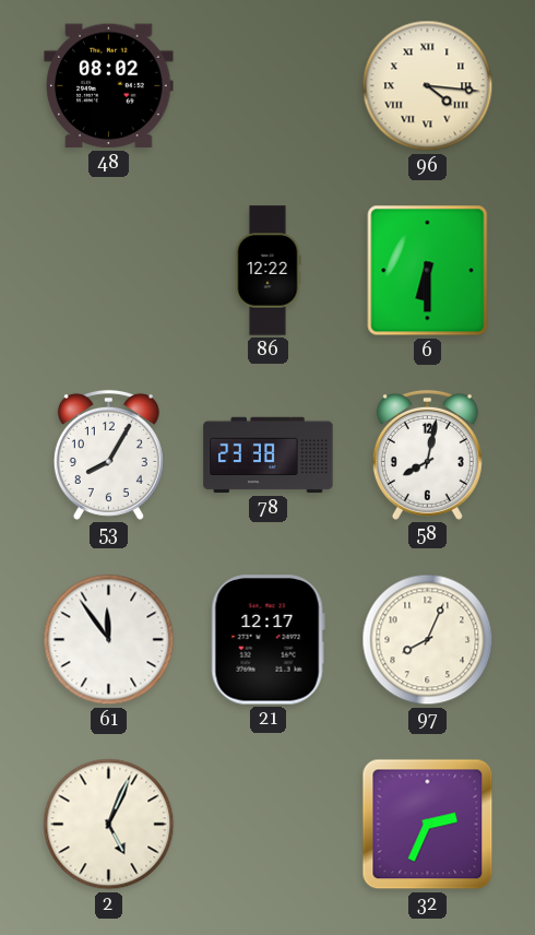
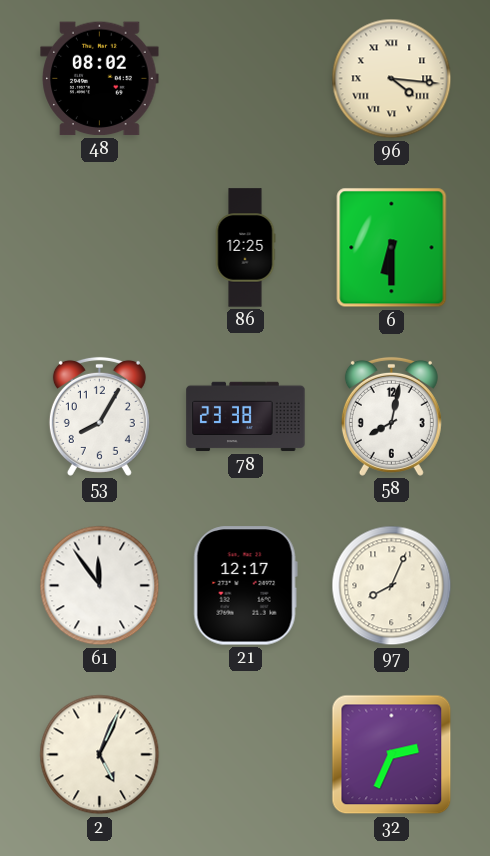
86: 12:22 -> 12:25 (245, 248)
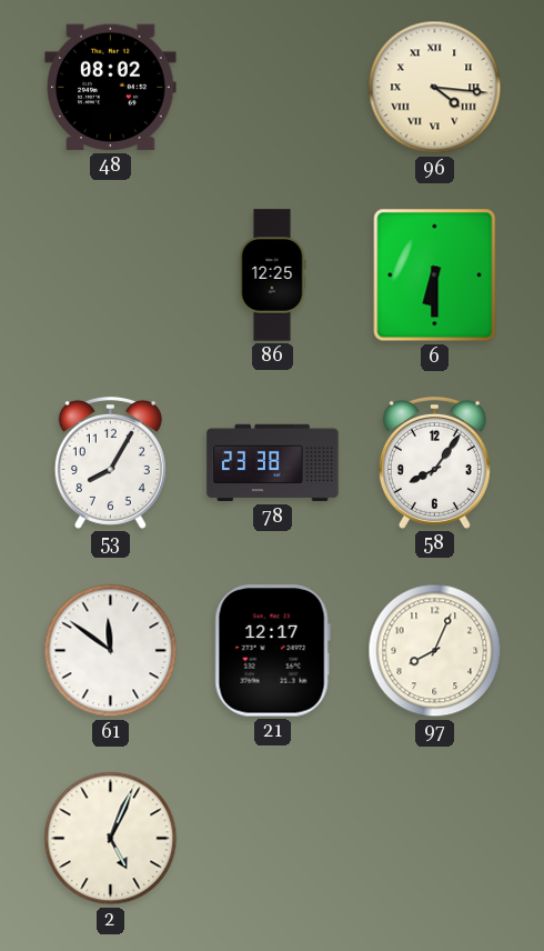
58: 8:02 -> 8:06 (434, 462)
61: 11:54 -> 11:51 (111, 651)
32: 2:34 -> none (392, 755)
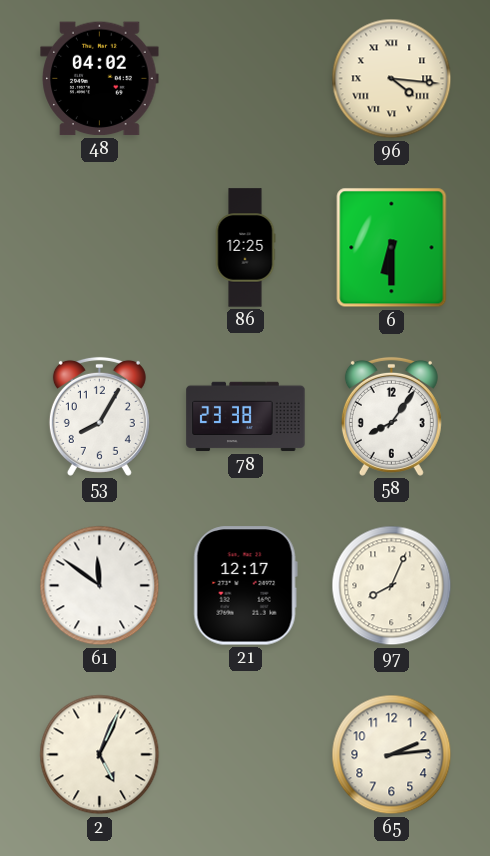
48: 08:02 -> 04:02 (100, 79)
65: none -> 2:14 (392, 755)
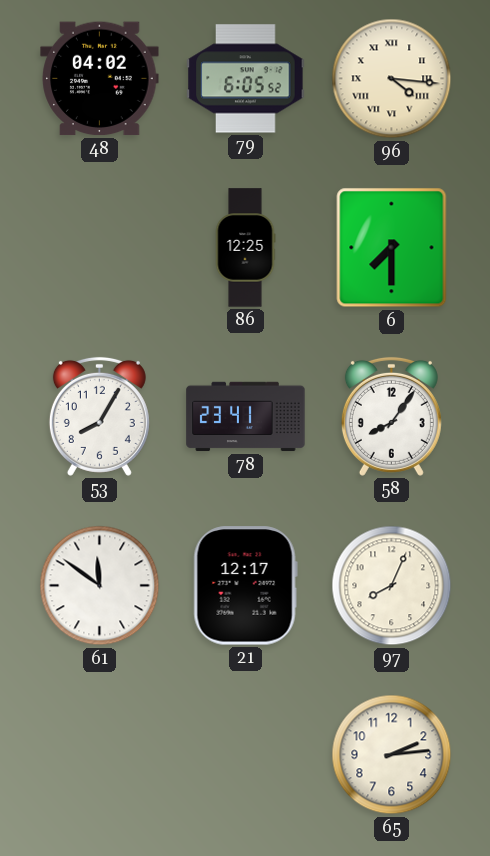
79: none -> 6:05 (246, 79)
6: 6:30 -> 7:30 (392, 248)
78: 23:38 -> 23:41 (246, 417)
2: 5:04 -> none (100, 755)
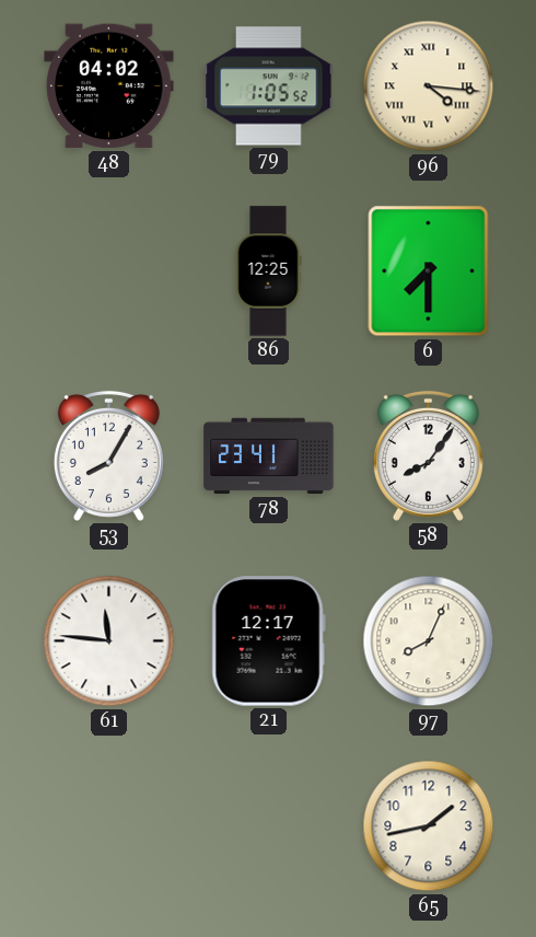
79: 6:05 -> 1:05 (269, 86)
61: 11:51 -> 11:46 (109, 641)
65: 2:14 -> 1:43 (429, 826)
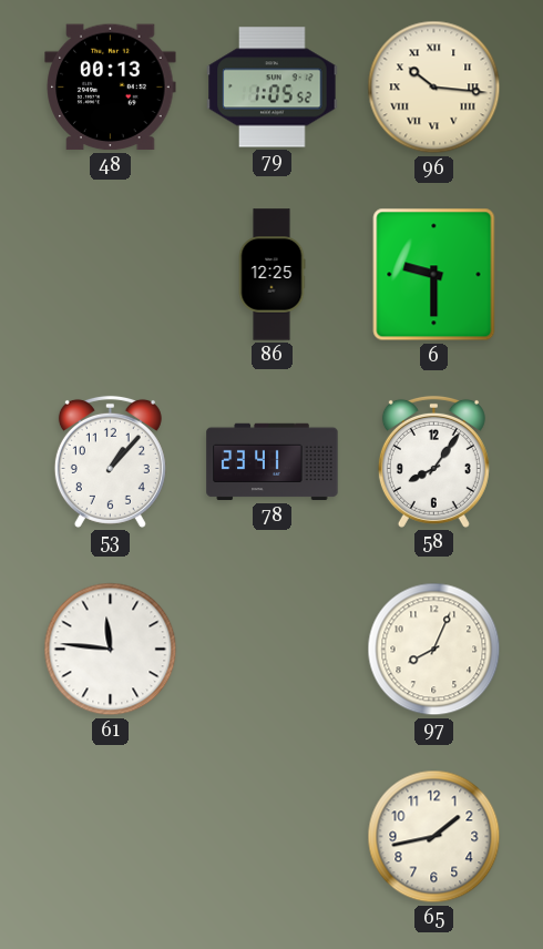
48: 04:02 -> 00:13 (111, 88)
96: 4:16 -> 10:16 (434, 88)
6: 7:30 -> 9:30 (434, 275)
53: 8:05 -> 1:07 (110, 461)
21: 12:17 -> none (268, 641)
